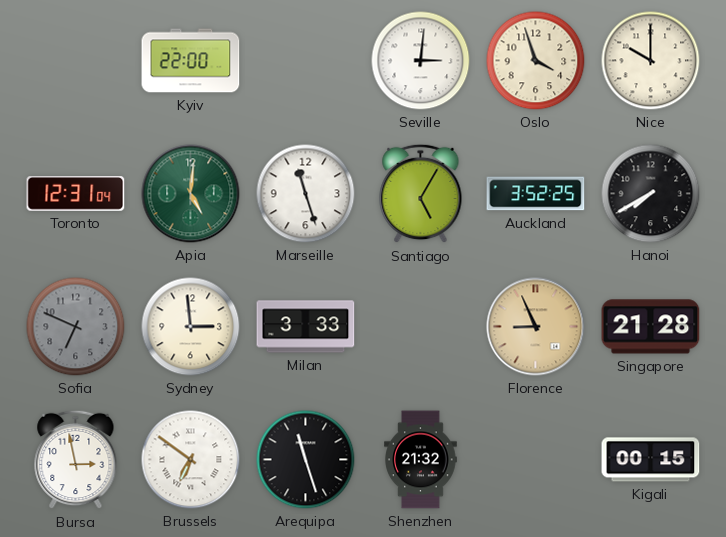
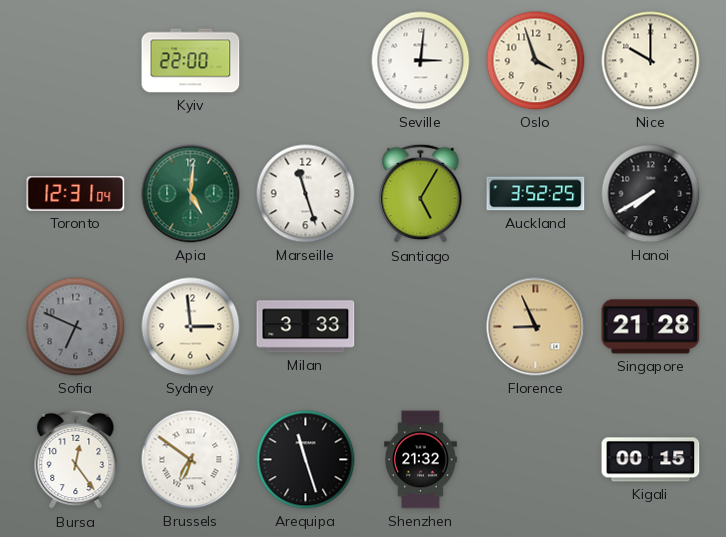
Bursa: 2:58 -> 12:24 (76, 460)
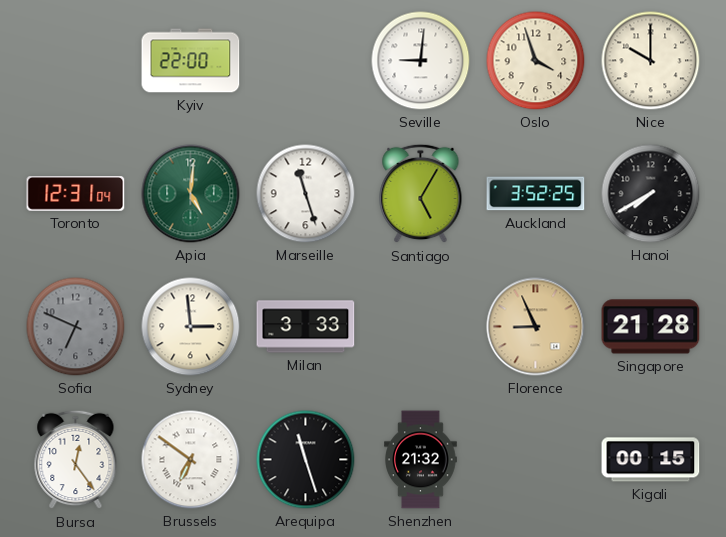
Seville: 3:01 -> 9:01 (421, 61)
